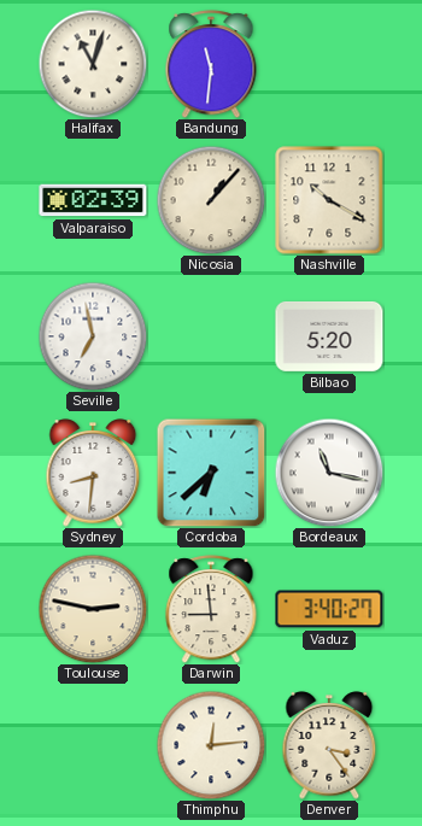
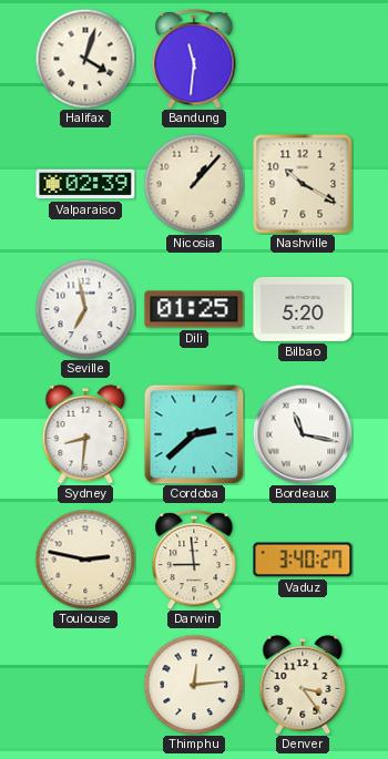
Halifax: 11:03 -> 4:03 (85, 59)
Dili: none -> 01:25 (194, 309)
Cordoba: 6:38 -> 2:38 (194, 434)
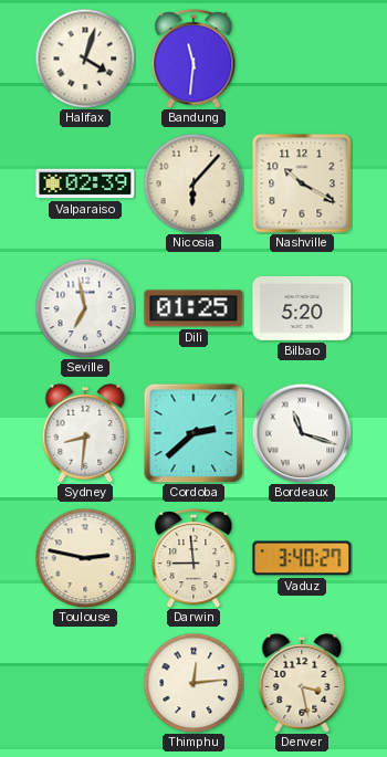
Nicosia: 1:07 -> 6:07 (193, 183)
Bordeaux: 11:17 -> 11:18 (302, 433)
Denver: 3:24 -> 3:28 (302, 683)
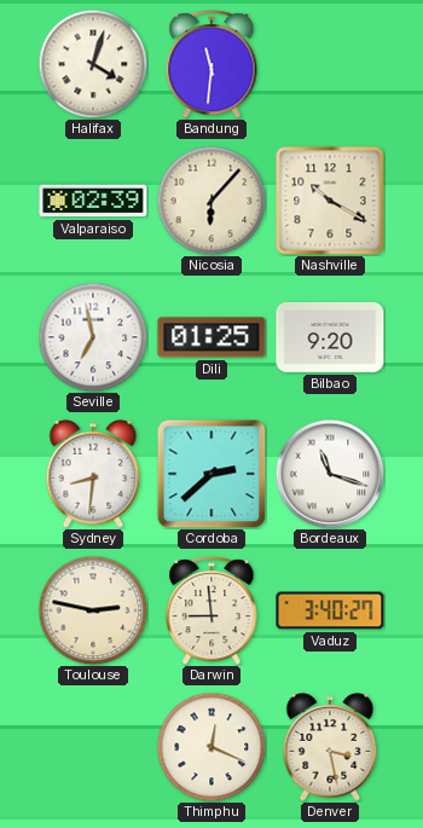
Bilbao: 5:20 -> 9:20 (330, 337)
Thimphu: 12:14 -> 12:19 (211, 747)
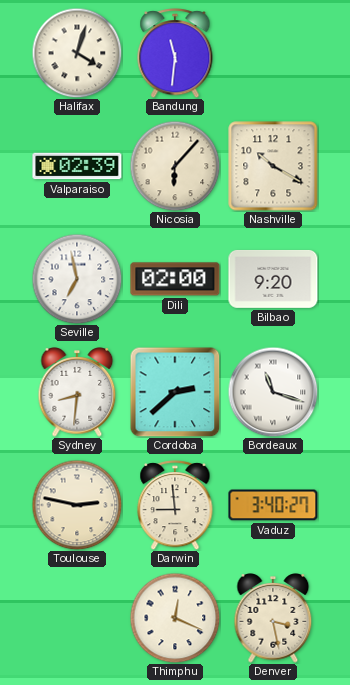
Dili: 01:25 -> 02:00 (175, 279)
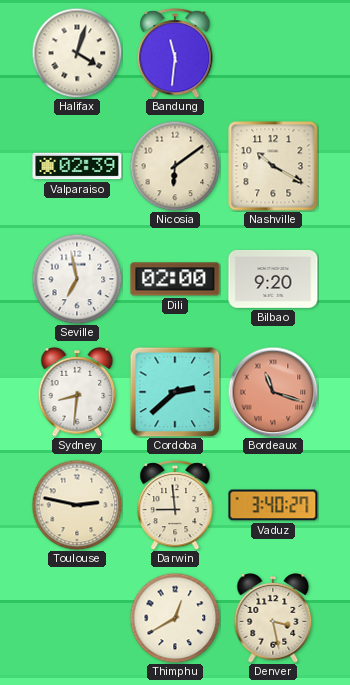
Nicosia: 6:07 -> 6:09 (175, 166)
Bordeaux dial: white -> salmon (273, 392)
Thimphu: 12:19 -> 12:40 (175, 618)
